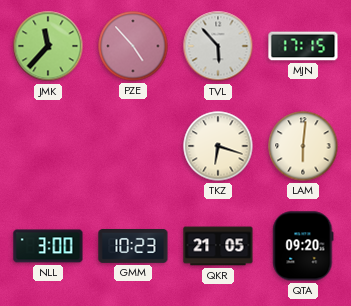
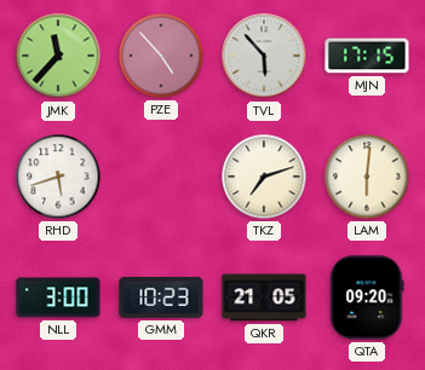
RHD: none -> 5:42 (58, 177)
TKZ: 6:18 -> 7:12 (264, 177)
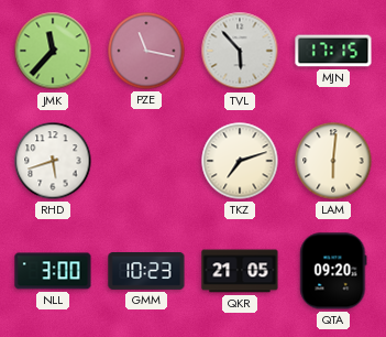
PZE: 4:53 -> 11:17 (146, 51)
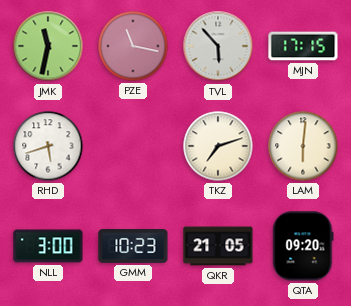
JMK: 11:37 -> 11:32 (48, 46)
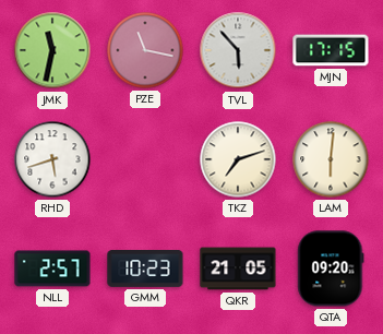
NLL: 3:00 -> 2:57 (52, 269)
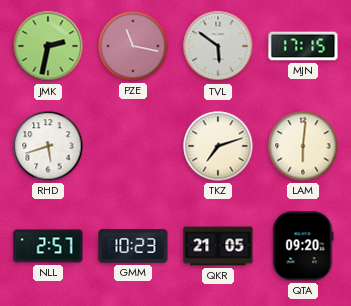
JMK: 11:32 -> 2:32 (48, 46)
TVL: 5:53 -> 5:51 (218, 46)
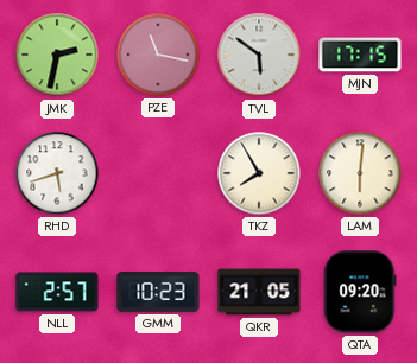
TKZ: 7:12 -> 7:55 (259, 173)
